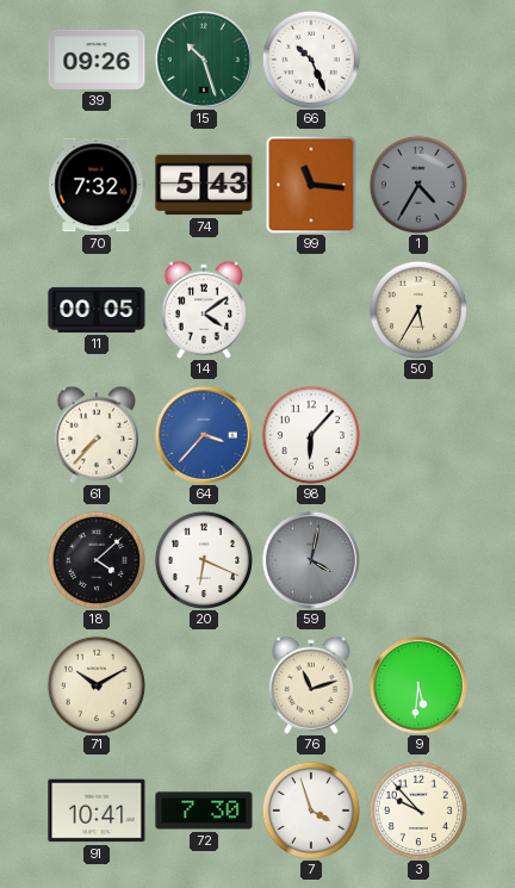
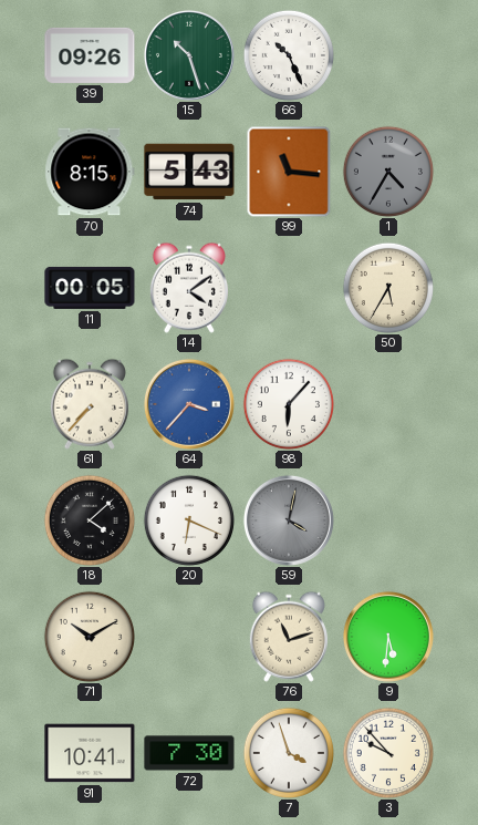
70: 7:32 -> 8:15 (90, 172)
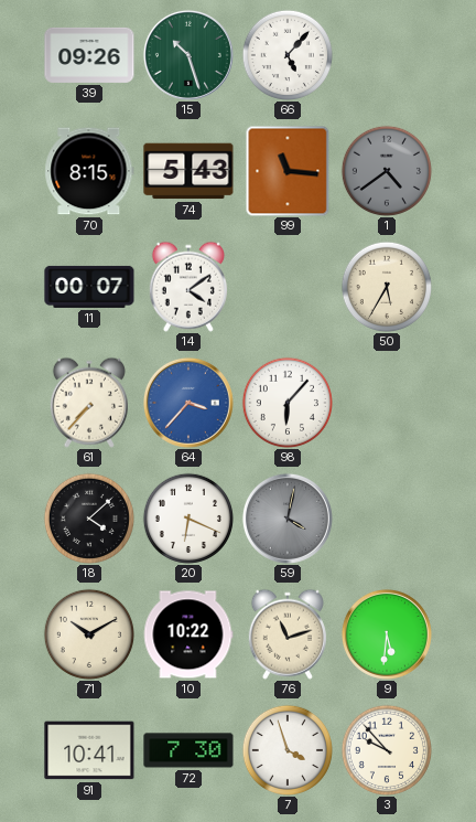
66: 10:26 -> 5:07 (288, 55)
1: 4:35 -> 4:39 (387, 171)
11: 00:05 -> 00:07 (89, 287)
10: none -> 10:22 (188, 634)
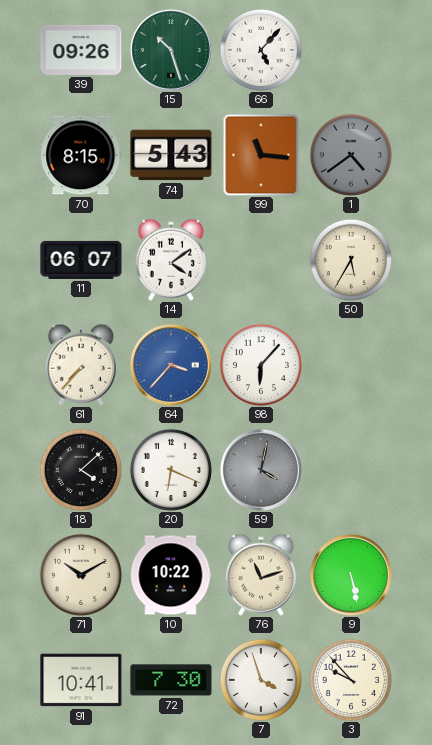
11: 00:07 -> 06:07 (81, 260)
9: 5:31 -> 5:28 (351, 575)
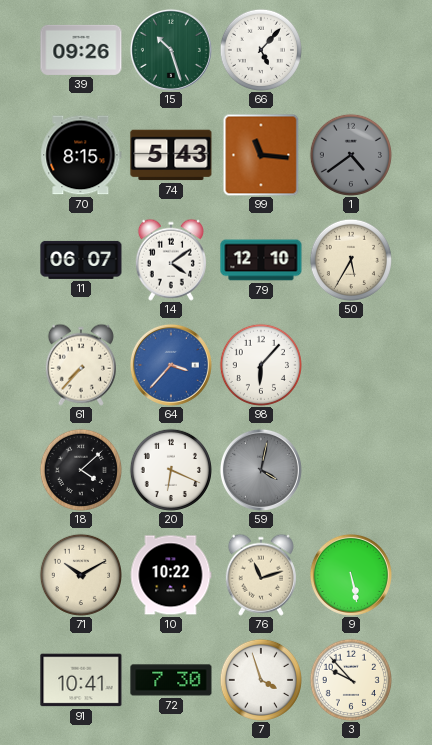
79: none -> 12:10 (261, 260)
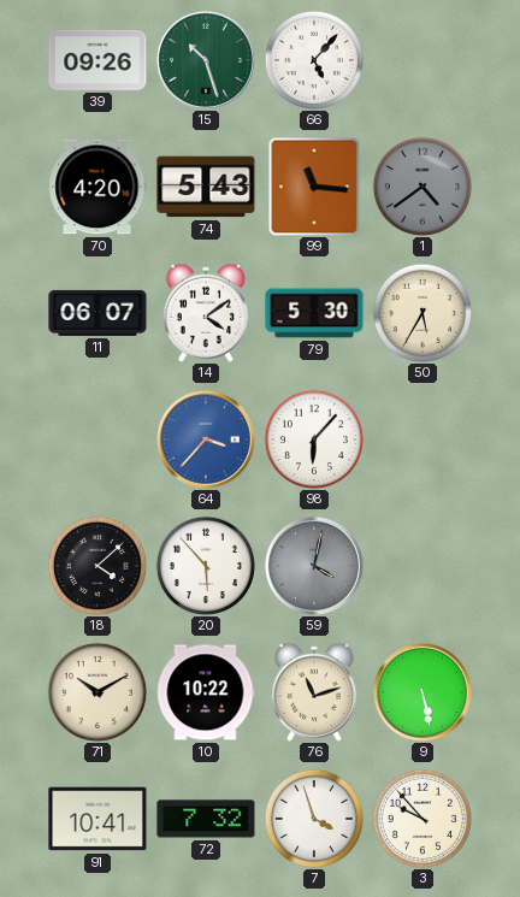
70: 8:15 -> 4:20 (97, 187)
79: 12:10 -> 5:30 (314, 313)
61: 7:37 -> none (81, 365)
20: 6:19 -> 5:53 (206, 566)
72: 7:30 -> 7:32 (206, 819)
